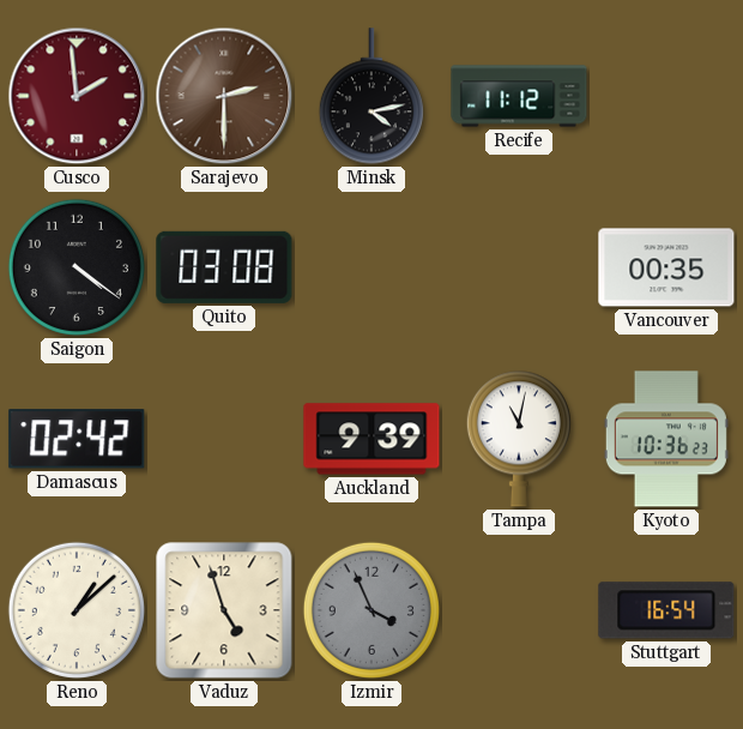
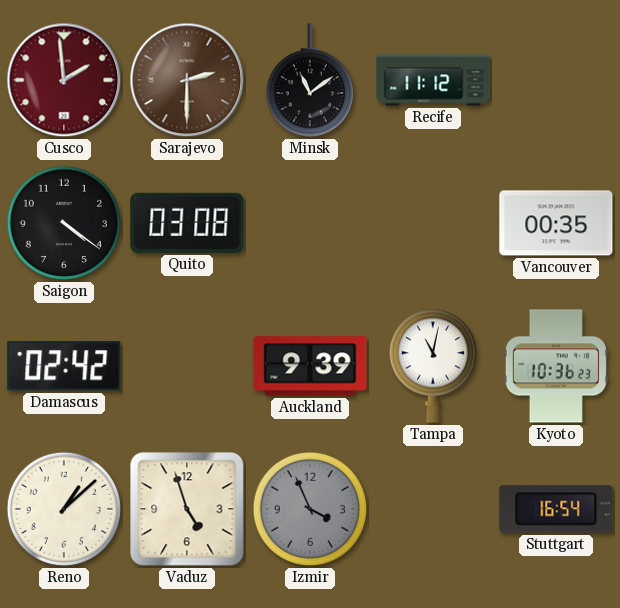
Minsk: 4:13 -> 11:09 (310, 80)
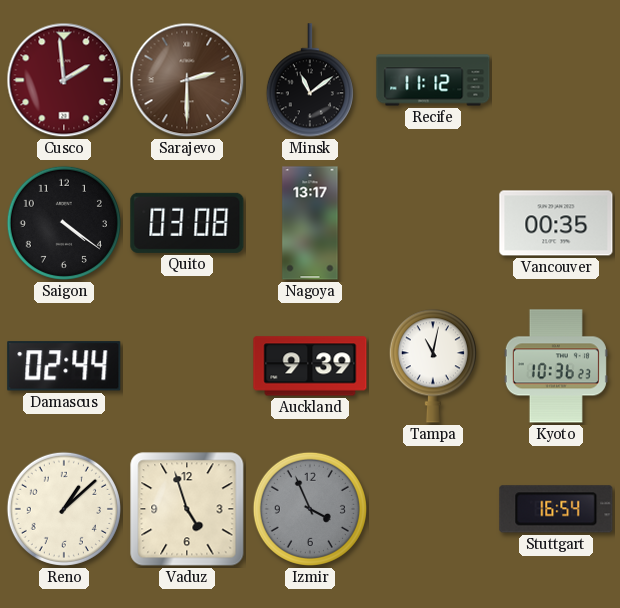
Nagoya: none -> 13:17 (310, 223)
Damascus: 02:42 -> 02:44 (64, 366)
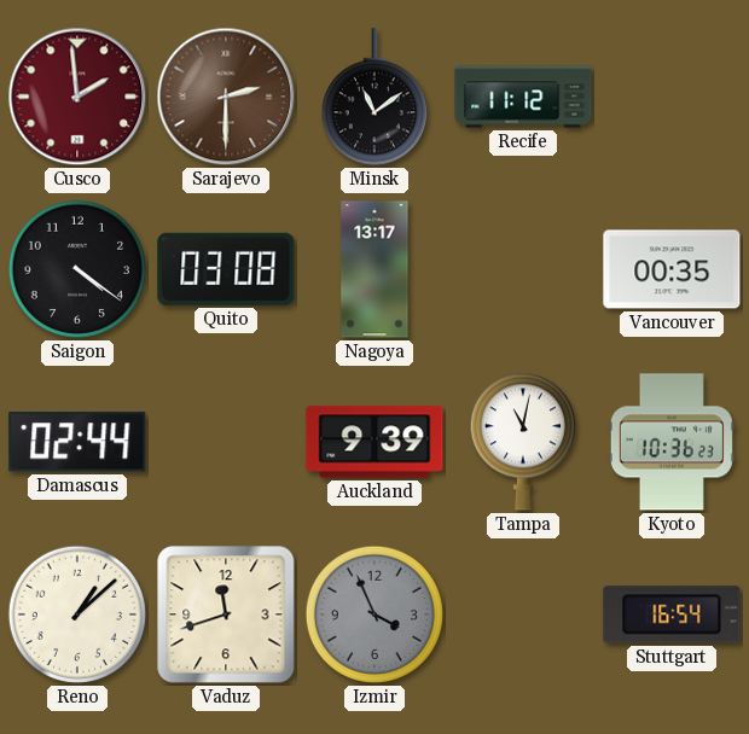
Vaduz: 4:57 -> 11:42 (226, 614)
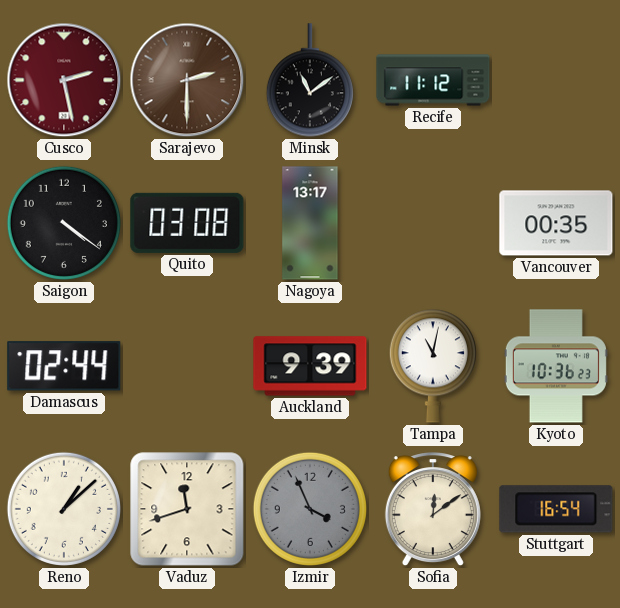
Cusco: 1:59 -> 2:28 (64, 80)
Sofia: none -> 12:09 (433, 510)
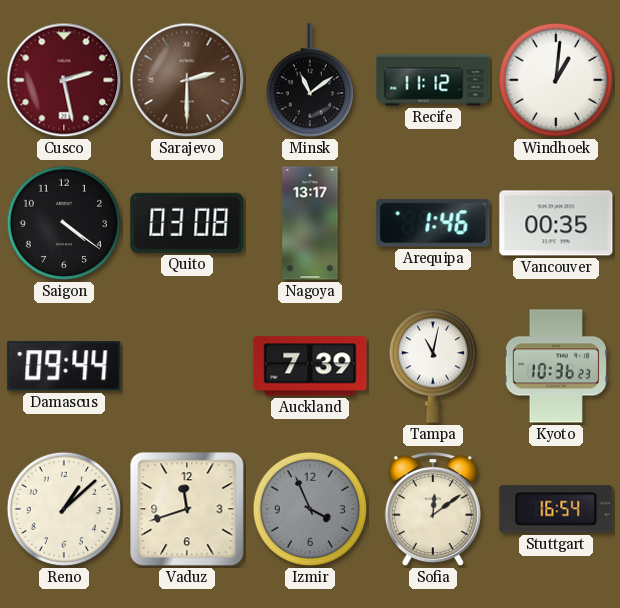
Windhoek: none -> 1:01 (556, 80)
Arequipa: none -> 1:46 (433, 223)
Damascus: 02:44 -> 09:44 (64, 366)
Auckland: 9:39 -> 7:39 (310, 366)
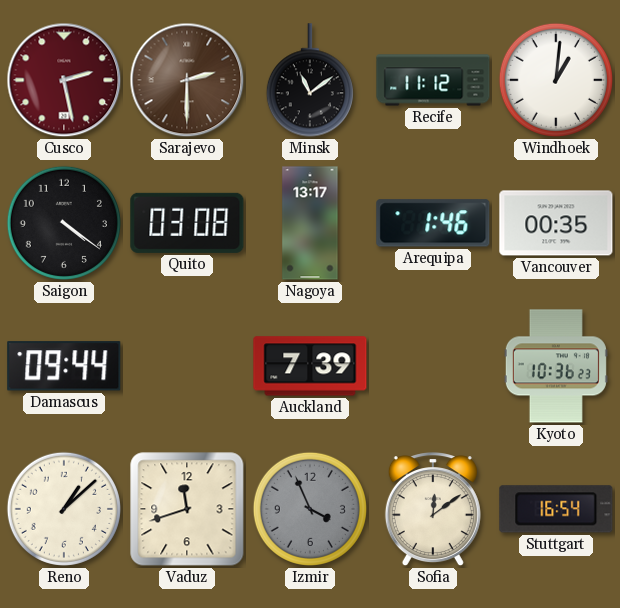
Tampa: 11:02 -> none (433, 366)
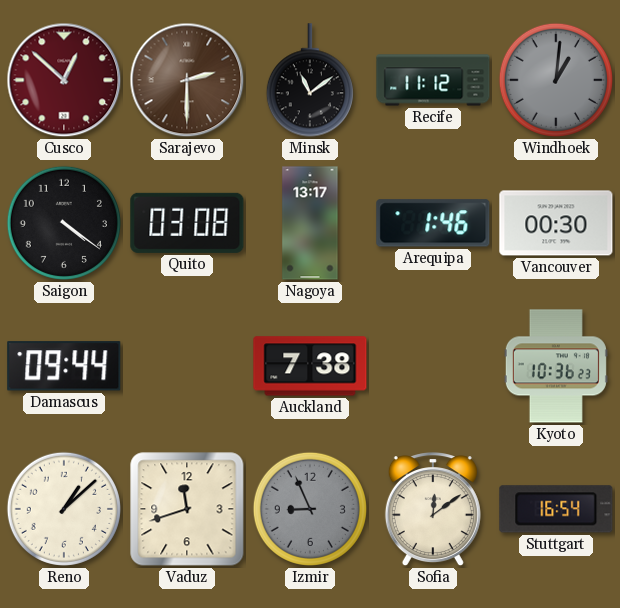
Cusco: 2:28 -> 12:52 (64, 80)
Windhoek dial: white -> grey (556, 80)
Vancouver: 00:35 -> 00:30 (556, 223)
Auckland: 7:39 -> 7:38 (310, 366)
Izmir: 3:56 -> 8:56 (310, 509)
